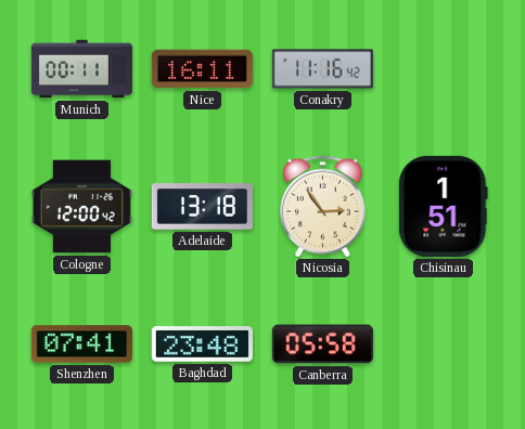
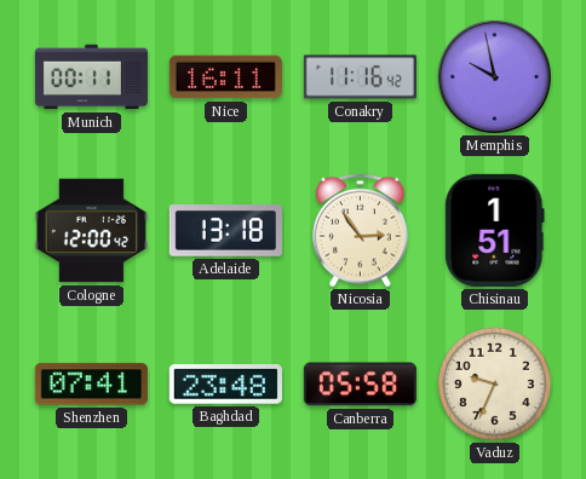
Memphis: none -> 9:58 (494, 76)
Vaduz: none -> 9:34 (494, 383)
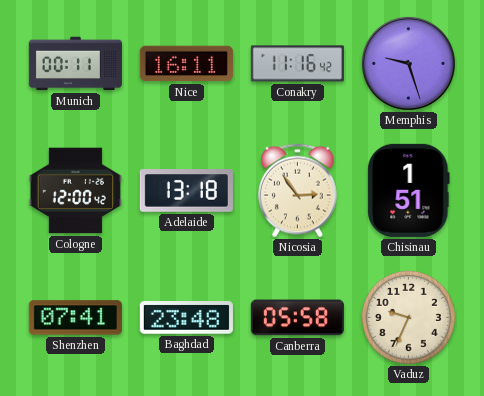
Memphis: 9:58 -> 9:27 (408, 63)
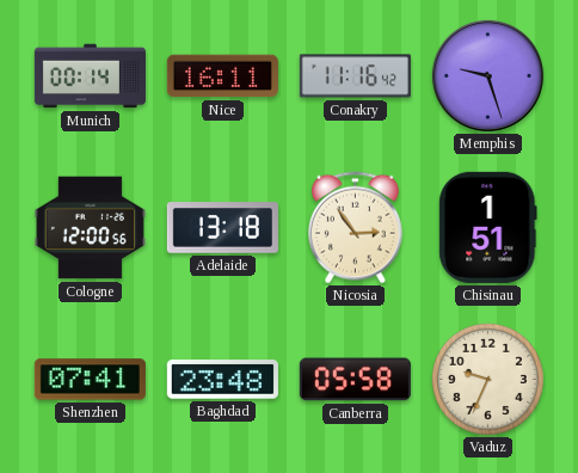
Munich: 00:11 -> 00:14 (90, 76)
Cologne: 12:00:42 -> 12:00:56 (90, 228)
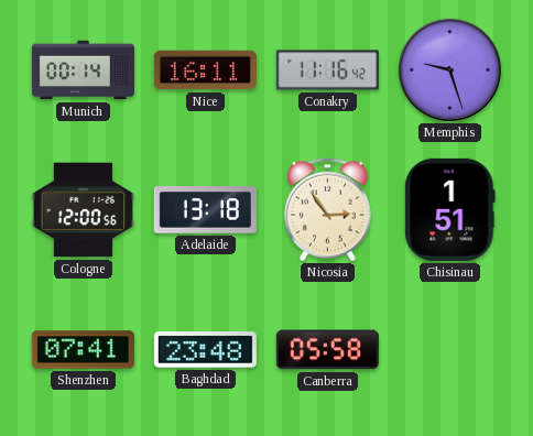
Vaduz: 9:34 -> none (487, 379)
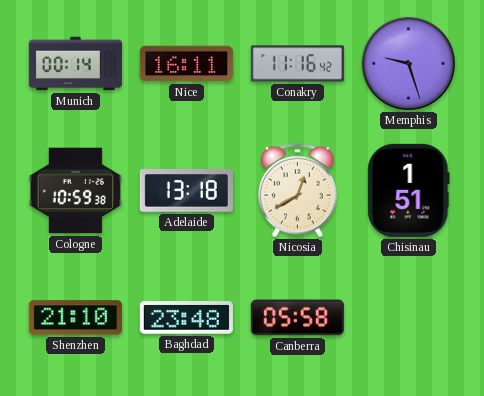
Cologne: 12:00 -> 10:59 (75, 191)
Nicosia: 2:54 -> 12:40 (298, 191)
Shenzhen: 07:41 -> 21:10 (75, 318)
